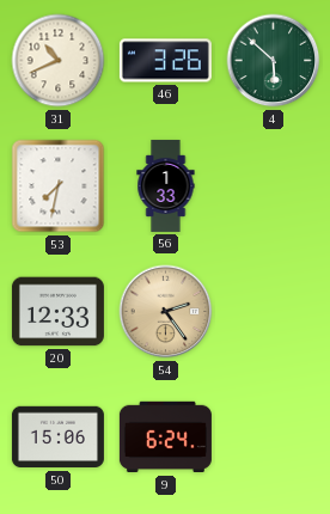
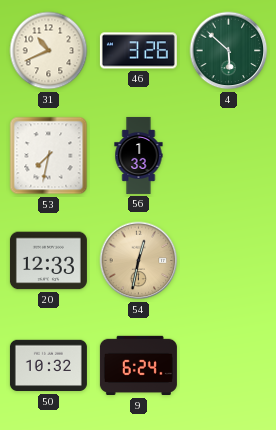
54: 2:24 -> 12:32 (139, 261)
50: 15:06 -> 10:32 (48, 366)
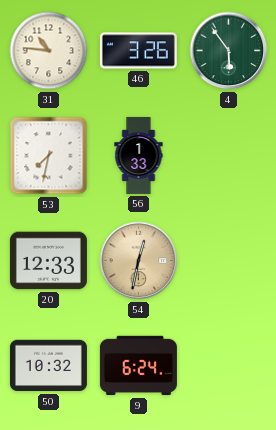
31: 10:41 -> 10:46 (49, 51)
4: 5:52 -> 5:54 (229, 51)
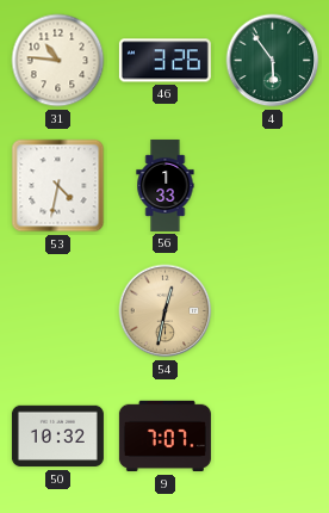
53: 7:32 -> 4:32 (58, 186)
20: 12:33 -> none (48, 261)
9: 6:24 -> 7:07 (164, 437)
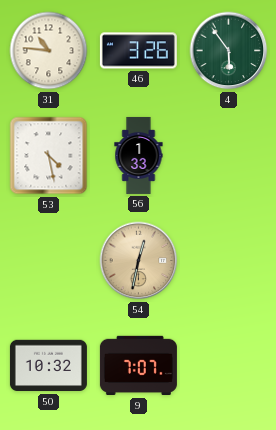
53: 4:32 -> 4:28 (49, 156)
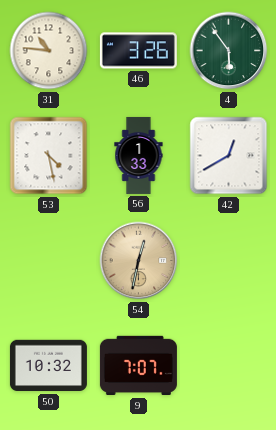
42: none -> 12:40 (229, 156)
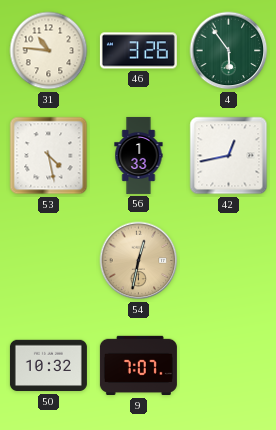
42: 12:40 -> 12:43 (229, 156)
